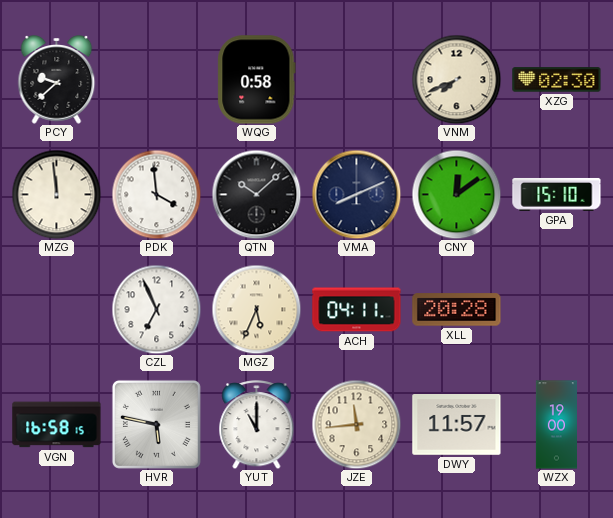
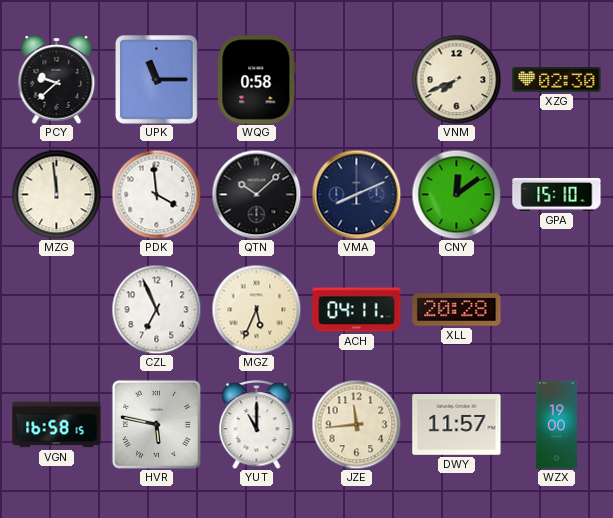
UPK: none -> 11:15 (157, 80)
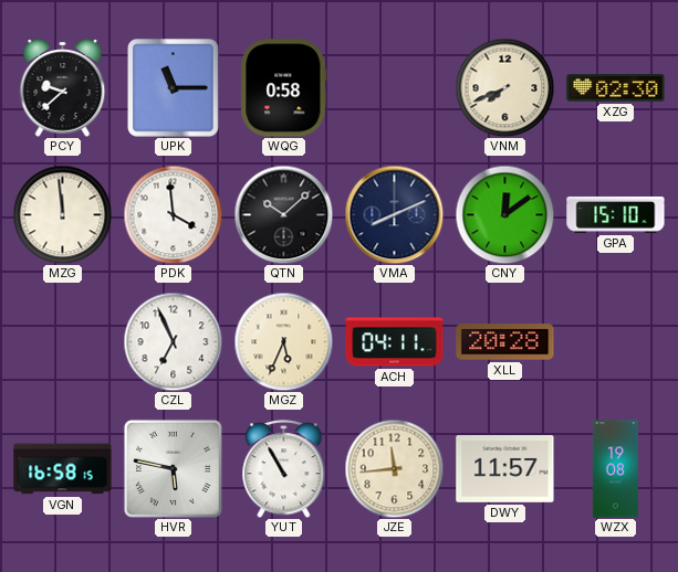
YUT: 11:00 -> 10:55 (284, 469)
WZX: 19:00 -> 19:08 (615, 469)
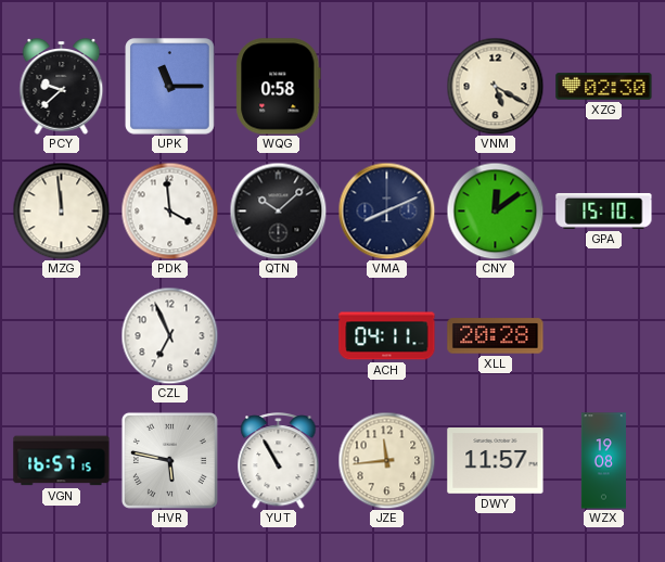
VNM: 7:41 -> 5:20 (495, 86)
MGZ: 5:34 -> none (283, 341)
VGN: 16:58 -> 16:57 (62, 461)
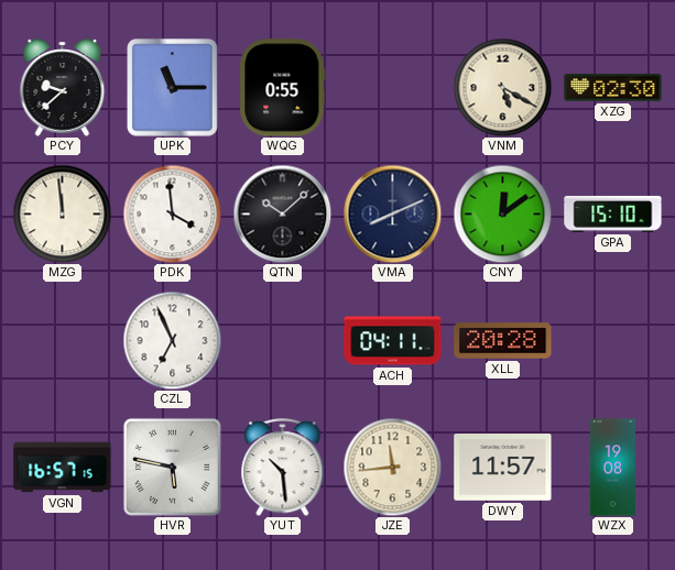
WQG: 0:58 -> 0:55 (283, 88)
YUT: 10:55 -> 10:29 (283, 468)
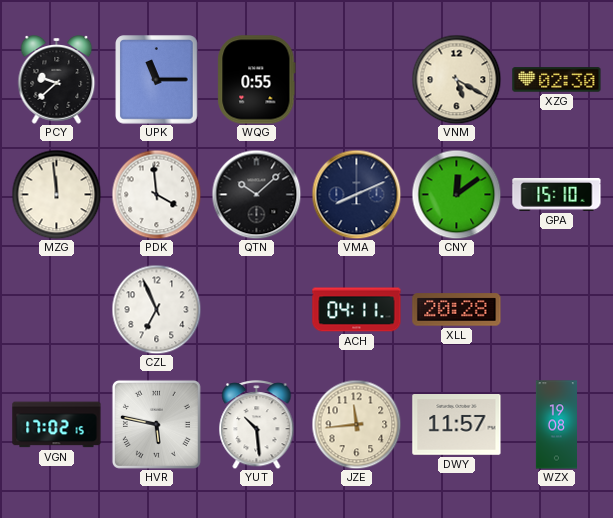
VGN: 16:57 -> 17:02 (57, 425)
